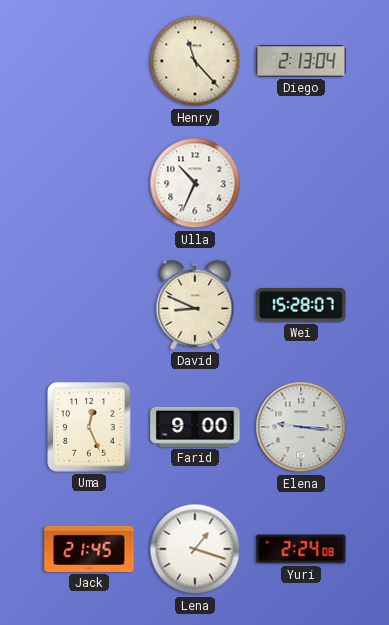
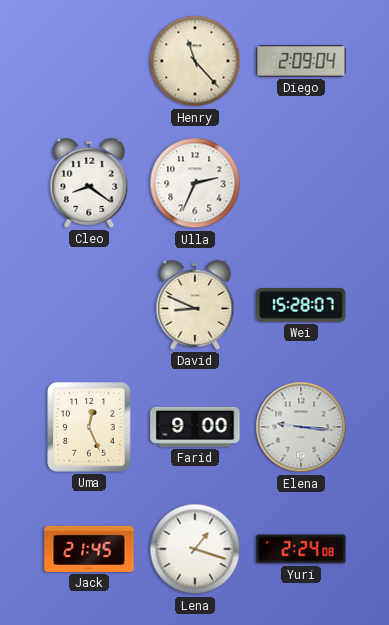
Diego: 2:13 -> 2:09 (301, 61)
Cleo: none -> 8:21 (89, 183)
Ulla: 10:34 -> 2:34 (195, 183)
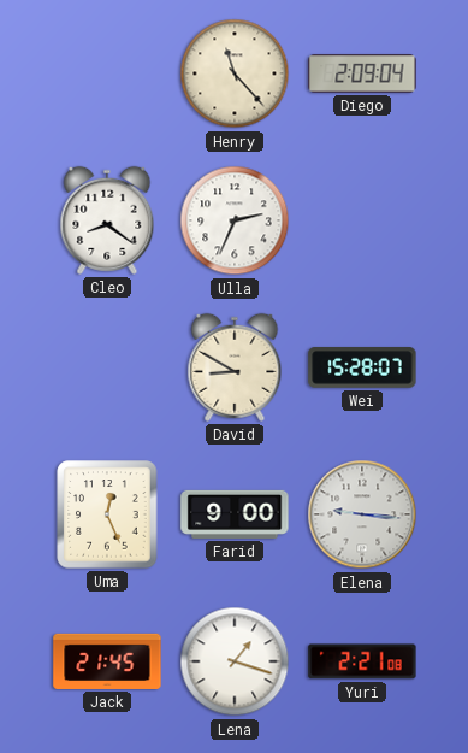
David: 8:49 -> 8:50 (235, 367)
Yuri: 2:24 -> 2:21 (362, 661)
